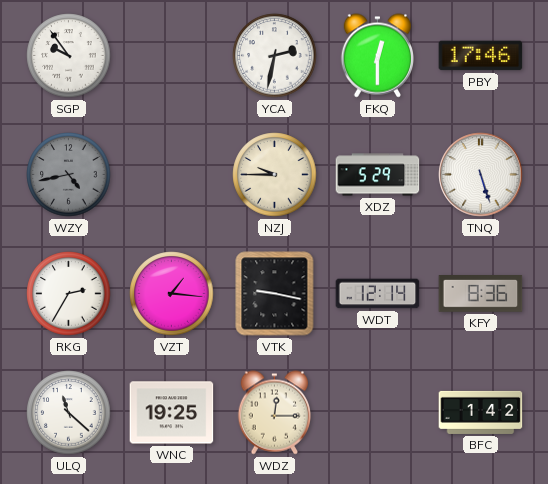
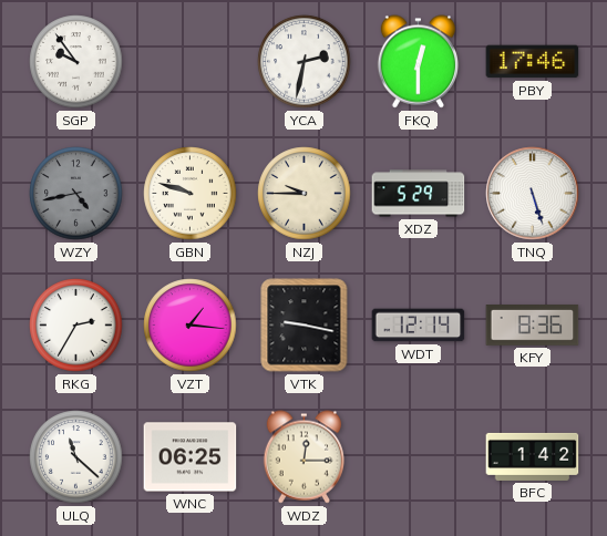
GBN: none -> 9:48 (191, 194)
WNC: 19:25 -> 06:25 (191, 457)
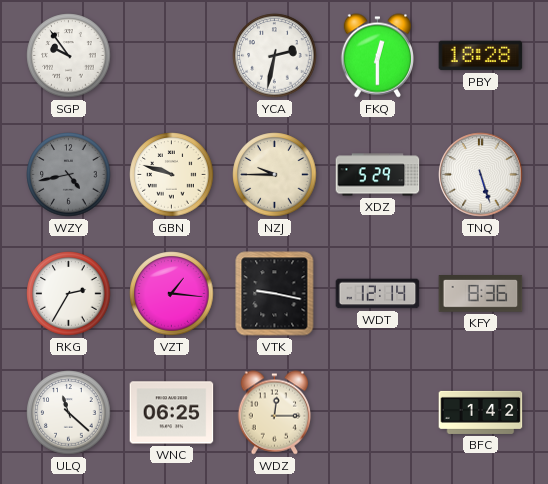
PBY: 17:46 -> 18:28 (481, 56)
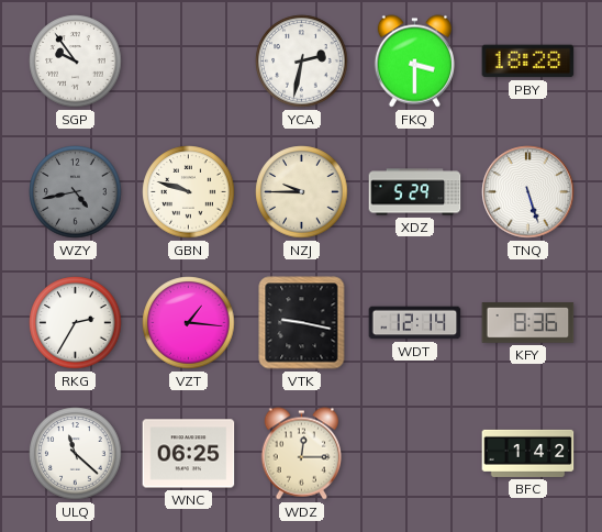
FKQ: 12:30 -> 3:30 (414, 62)
